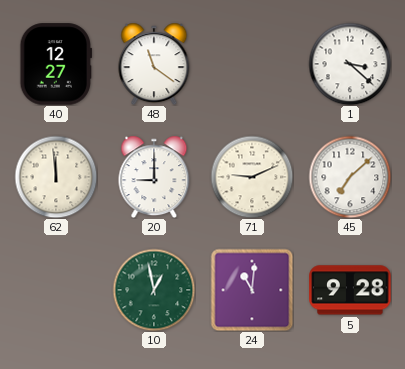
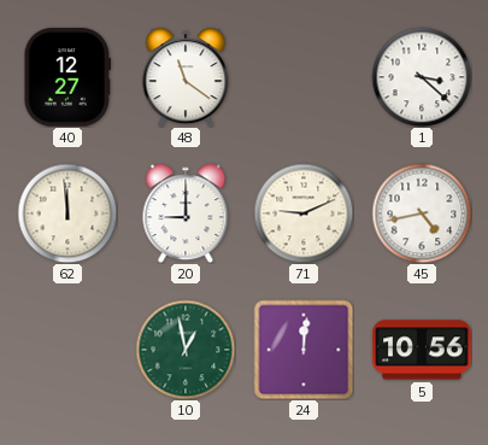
45: 7:08 -> 4:43 (422, 213)
24: 11:01 -> 12:01 (304, 350)
5: 9:28 -> 10:56 (422, 350)
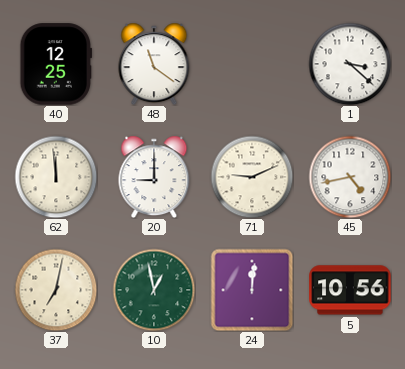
40: 12:27 -> 12:25 (55, 64)
37: none -> 7:02 (56, 290)
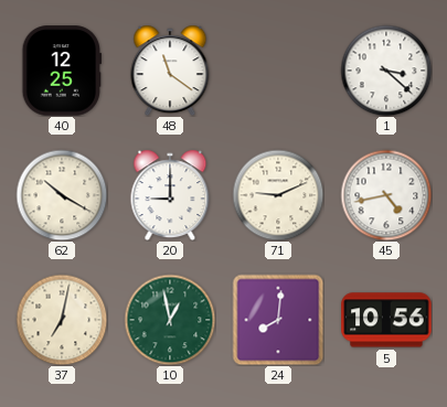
62: 11:59 -> 10:20 (62, 195)
24: 12:01 -> 8:01 (278, 320)
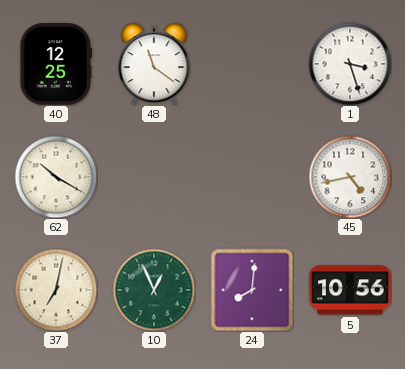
1: 3:22 -> 3:27 (350, 64)
20: 9:00 -> none (170, 195)
71: 9:11 -> none (278, 195)
10: 12:58 -> 12:56 (154, 290)
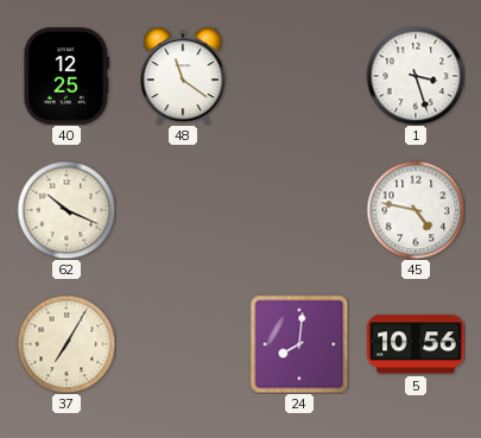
62: 10:20 -> 10:19 (67, 210)
45: 4:43 -> 4:47 (416, 210)
37: 7:02 -> 7:05 (67, 344)
10: 12:56 -> none (154, 290)
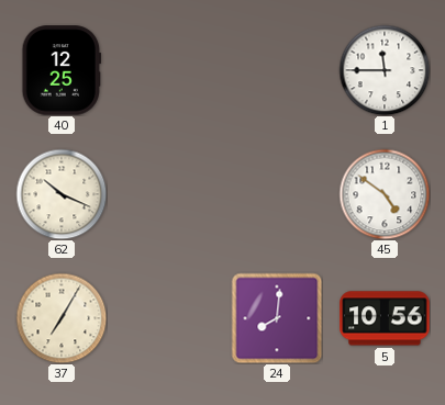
48: 11:21 -> none (183, 76)
1: 3:27 -> 11:45 (385, 70)
45: 4:47 -> 4:51 (385, 194)
